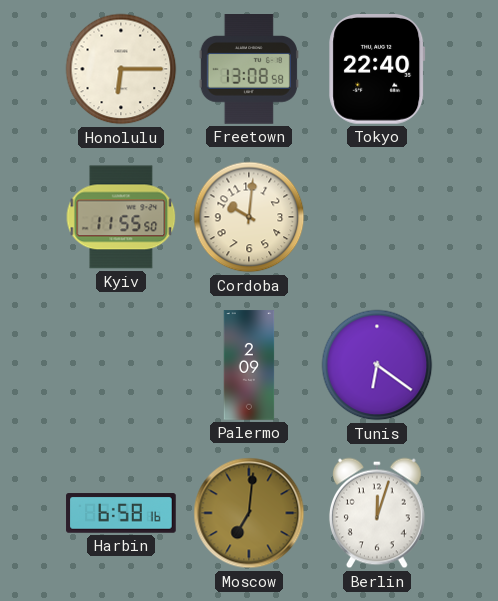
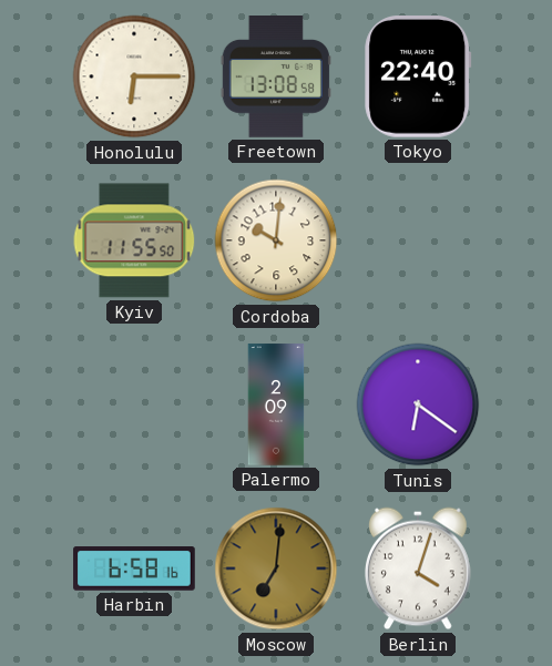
Berlin: 12:03 -> 4:03 (418, 568)
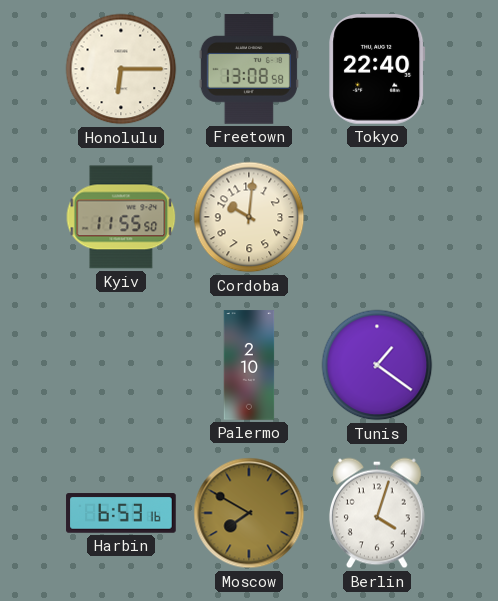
Palermo: 2:09 -> 2:10 (249, 365)
Tunis: 6:21 -> 1:21 (377, 365)
Harbin: 6:58 -> 6:53 (121, 513)
Moscow: 7:01 -> 7:50 (249, 513)
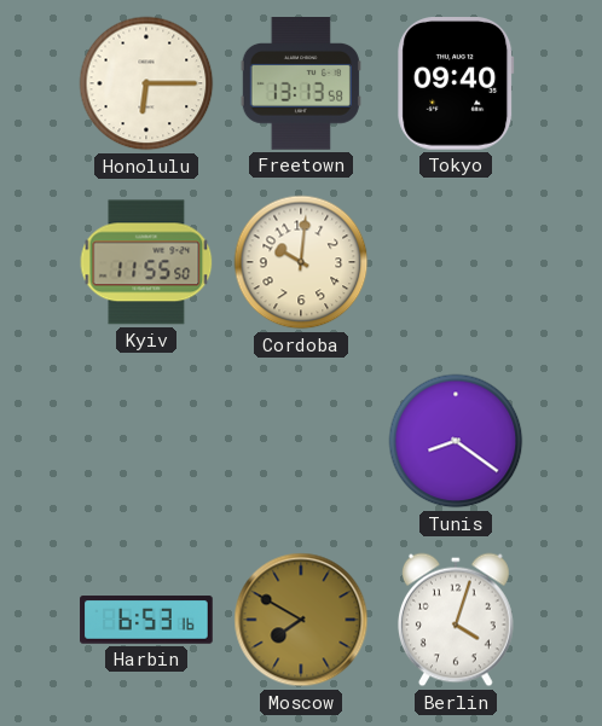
Freetown: 13:08 -> 13:13 (301, 85)
Tokyo: 22:40 -> 09:40 (456, 85)
Palermo: 2:10 -> none (249, 365)
Tunis: 1:21 -> 8:21 (456, 441)
